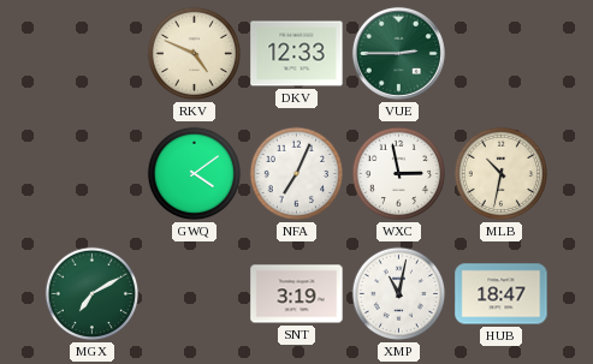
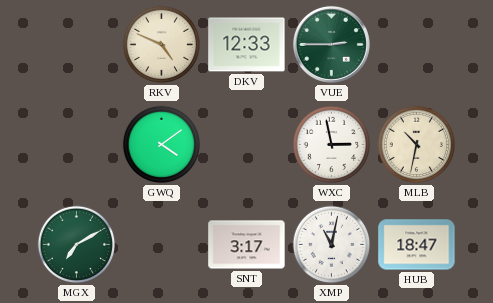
NFA: 7:04 -> none (297, 174)
SNT: 3:19 -> 3:17 (247, 245)
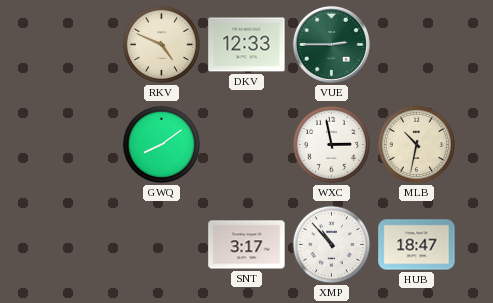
GWQ: 4:09 -> 8:09 (162, 145)
MGX: 7:10 -> none (77, 245)
XMP: 11:02 -> 10:53 (332, 245)
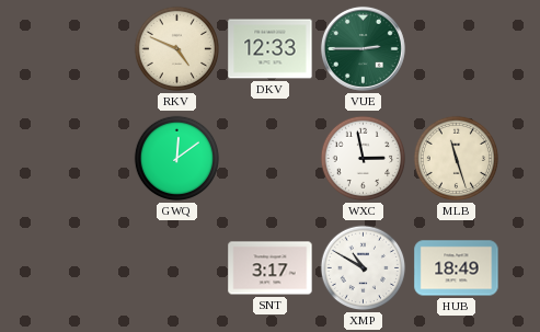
GWQ: 8:09 -> 12:09 (177, 159)
MLB: 10:32 -> 11:27 (457, 159)
XMP: 10:53 -> 10:50 (364, 268)
HUB: 18:47 -> 18:49 (457, 268)
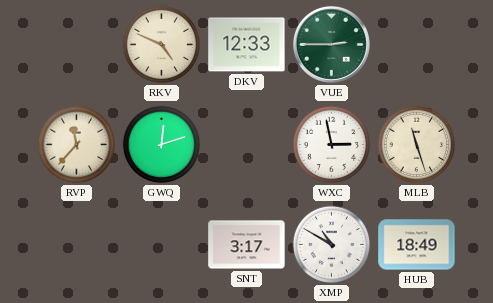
RVP: none -> 11:37 (77, 145)
GWQ: 12:09 -> 12:12 (162, 145)
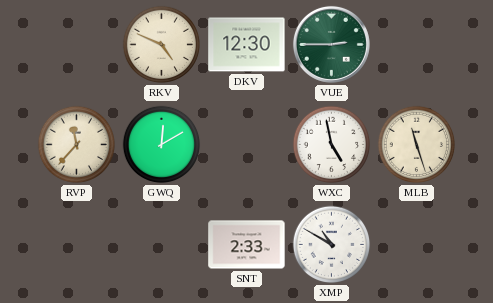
DKV: 12:33 -> 12:30 (247, 45)
GWQ: 12:12 -> 12:10 (162, 145)
WXC: 2:58 -> 4:58 (332, 145)
SNT: 3:17 -> 2:33 (247, 245)
HUB: 18:49 -> none (417, 245)
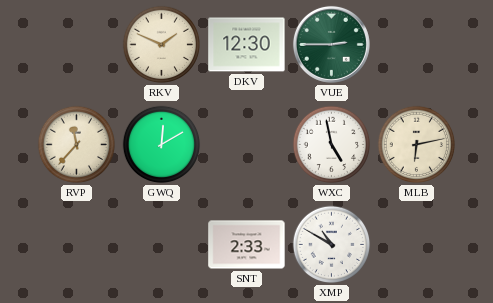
RKV: 4:49 -> 1:49 (162, 45)
MLB: 11:27 -> 6:13 (417, 145)
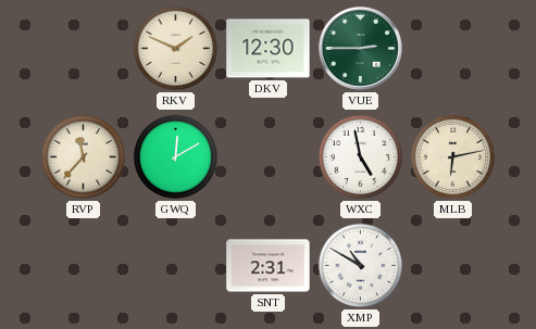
SNT: 2:33 -> 2:31 (269, 266)
